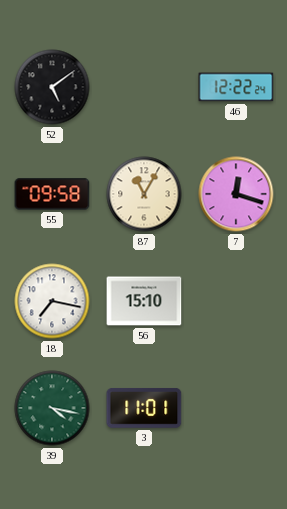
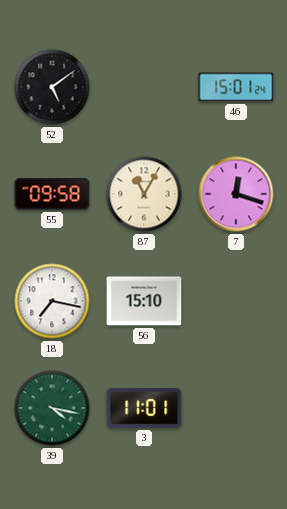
46: 12:22 -> 15:01 (236, 87)
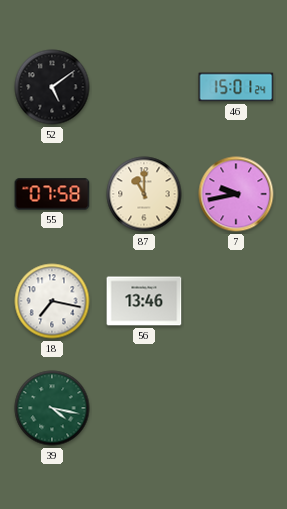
55: 09:58 -> 07:58 (52, 194)
87: 11:05 -> 11:00 (144, 194)
7: 12:18 -> 9:43 (236, 194)
56: 15:10 -> 13:46 (144, 301)
3: 11:01 -> none (144, 409)
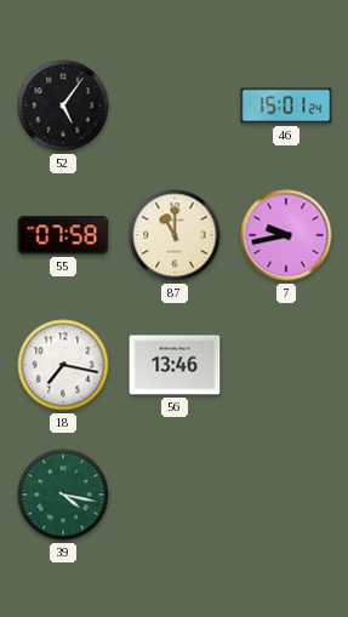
52: 5:09 -> 5:06 (63, 105)
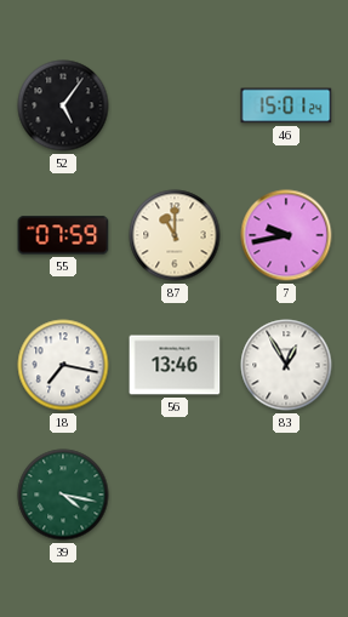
55: 07:58 -> 07:59 (63, 235)
83: none -> 12:55 (286, 365)
